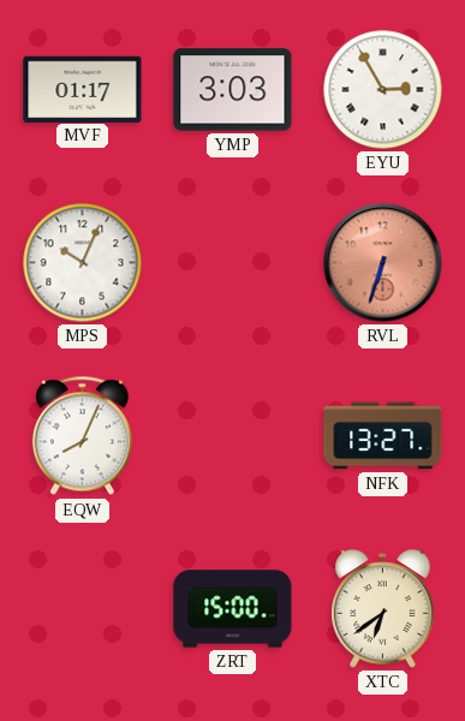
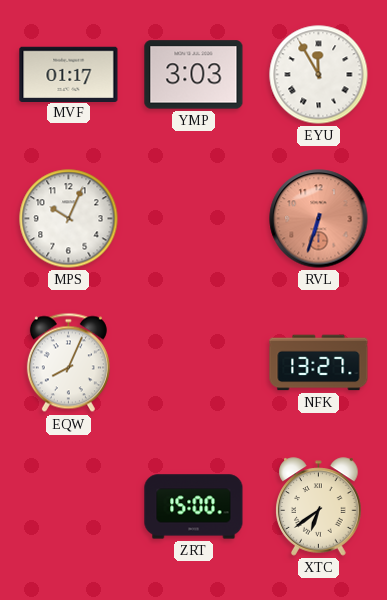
EYU: 2:55 -> 11:55 (319, 75)
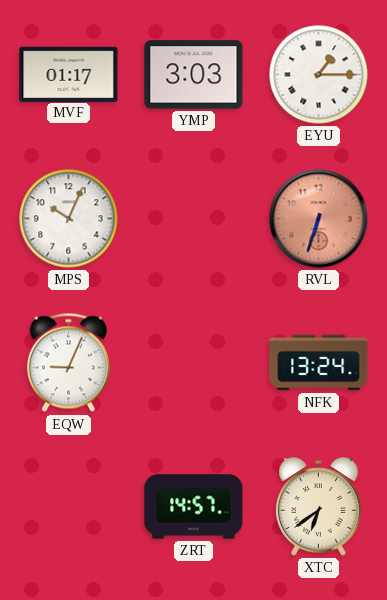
EYU: 11:55 -> 1:15 (319, 75)
EQW: 8:04 -> 9:04 (68, 363)
NFK: 13:27 -> 13:24 (319, 363)
ZRT: 15:00 -> 14:57 (194, 507)
